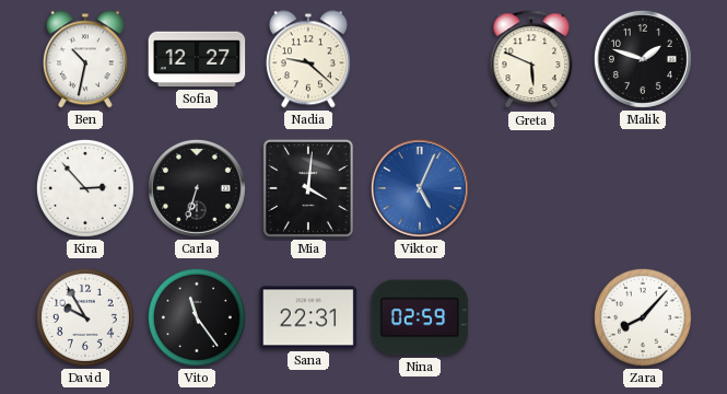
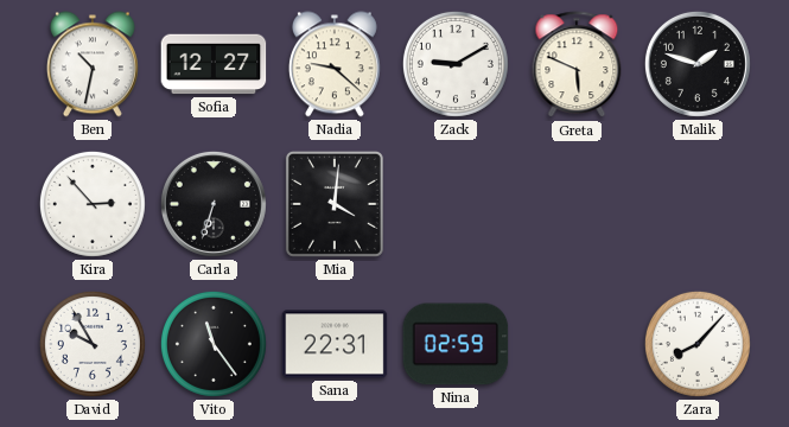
Zack: none -> 9:10 (456, 64)
Viktor: 5:04 -> none (420, 188)
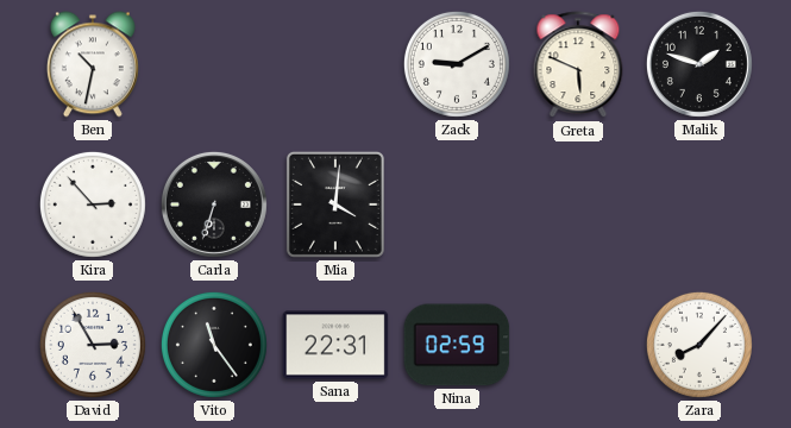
Sofia: 12:27 -> none (214, 64)
Nadia: 9:22 -> none (335, 64)
David: 9:55 -> 2:55 (93, 345)
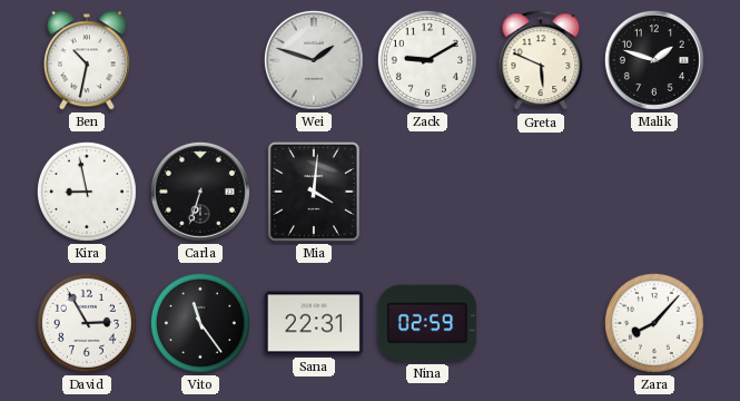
Wei: none -> 1:48 (314, 60)
Kira: 2:53 -> 8:58 (87, 192)
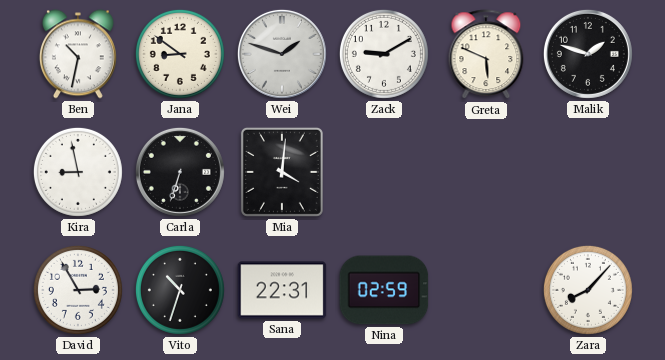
Jana: none -> 8:51 (180, 54)
Vito: 11:24 -> 10:33 (180, 290)
